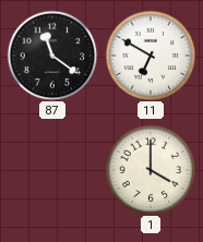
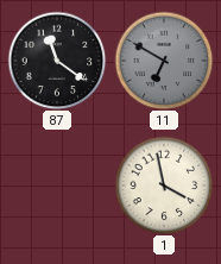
11 dial: white -> grey (164, 61)
1: 4:00 -> 3:58 (164, 186)
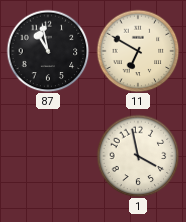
87: 11:21 -> 10:58 (48, 51)
11 dial: grey -> cream (138, 51)
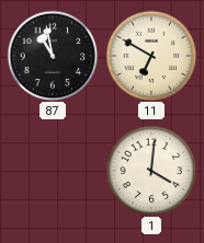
1: 3:58 -> 4:01 (151, 171)
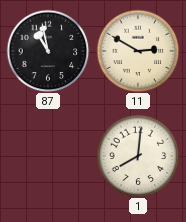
11: 6:50 -> 2:50 (138, 51)
1: 4:01 -> 8:01 (138, 156)
